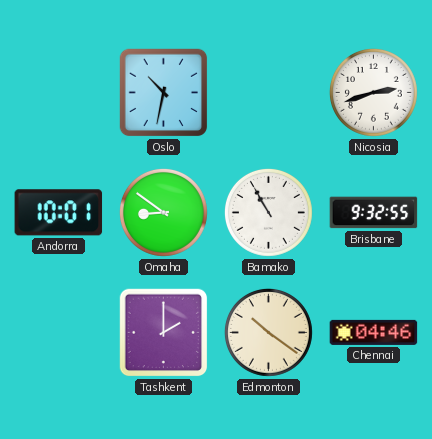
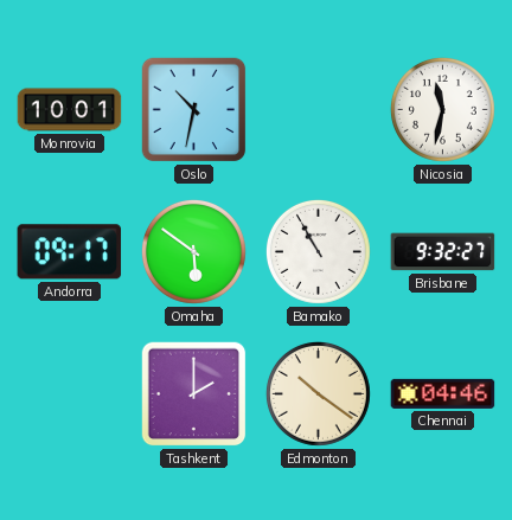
Monrovia: none -> 10:01 (70, 110)
Nicosia: 2:42 -> 11:32 (442, 109)
Andorra: 10:01 -> 09:17 (70, 252)
Omaha: 8:51 -> 5:51 (193, 251)
Brisbane: 9:32:55 -> 9:32:27 (443, 252)
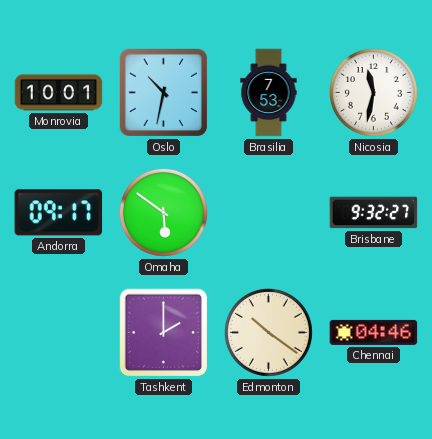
Brasilia: none -> 7:53 (269, 93)
Bamako: 10:55 -> none (318, 251)
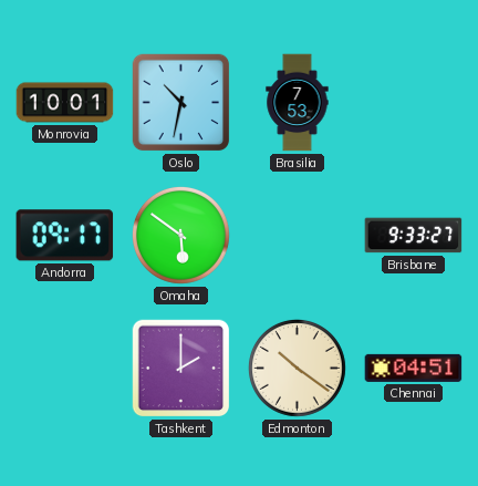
Nicosia: 11:32 -> none (373, 92)
Brisbane: 9:32 -> 9:33 (414, 236)
Chennai: 04:46 -> 04:51 (414, 368)
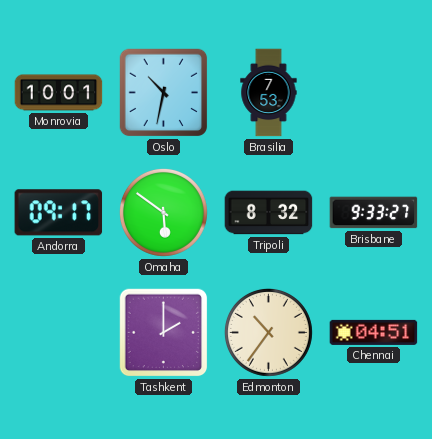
Tripoli: none -> 8:32 (269, 213)
Edmonton: 10:21 -> 10:36 (268, 332)
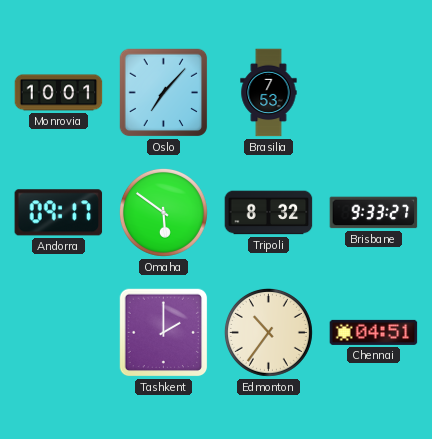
Oslo: 10:32 -> 7:07 (164, 93)
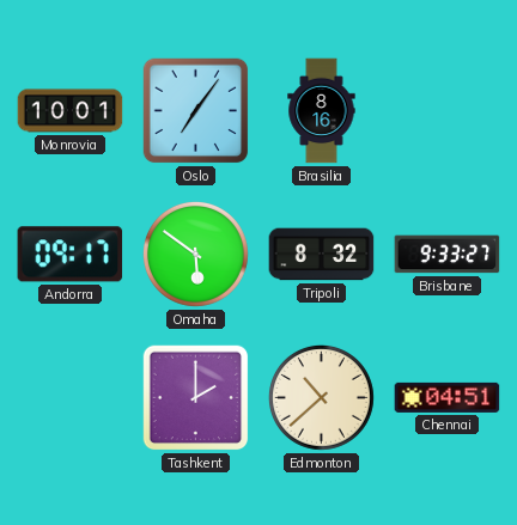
Oslo: 7:07 -> 7:06 (196, 111)
Brasilia: 7:53 -> 8:16 (322, 111)
Edmonton: 10:36 -> 10:38 (321, 397)
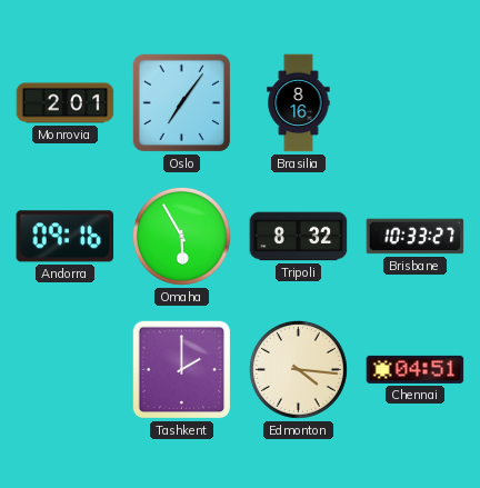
Monrovia: 10:01 -> 2:01 (66, 103)
Andorra: 09:17 -> 09:16 (66, 237)
Omaha: 5:51 -> 5:55 (181, 236)
Brisbane: 9:33 -> 10:33 (416, 237)
Edmonton: 10:38 -> 4:16 (298, 369)
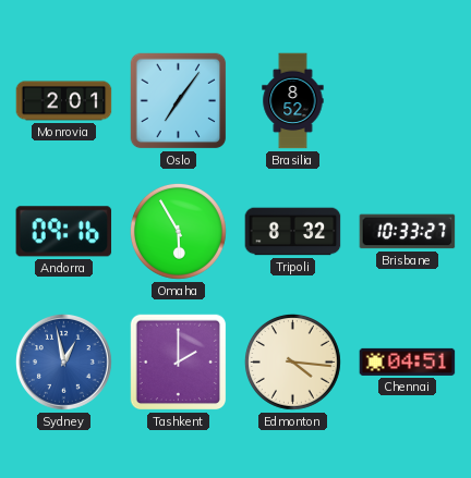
Brasilia: 8:16 -> 8:52 (293, 101)
Sydney: none -> 12:58 (63, 361)
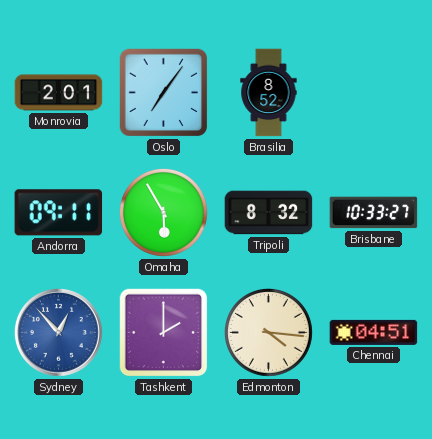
Andorra: 09:16 -> 09:11 (59, 213)
Sydney: 12:58 -> 12:53 (58, 332)
